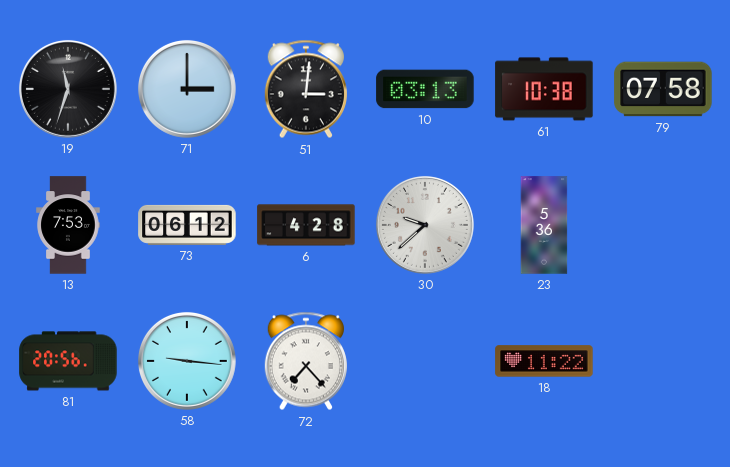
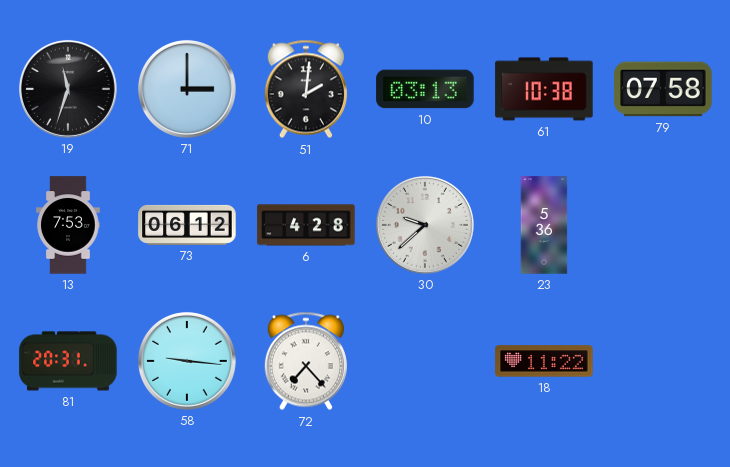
51: 3:01 -> 2:01 (306, 89)
81: 20:56 -> 20:31 (68, 361)
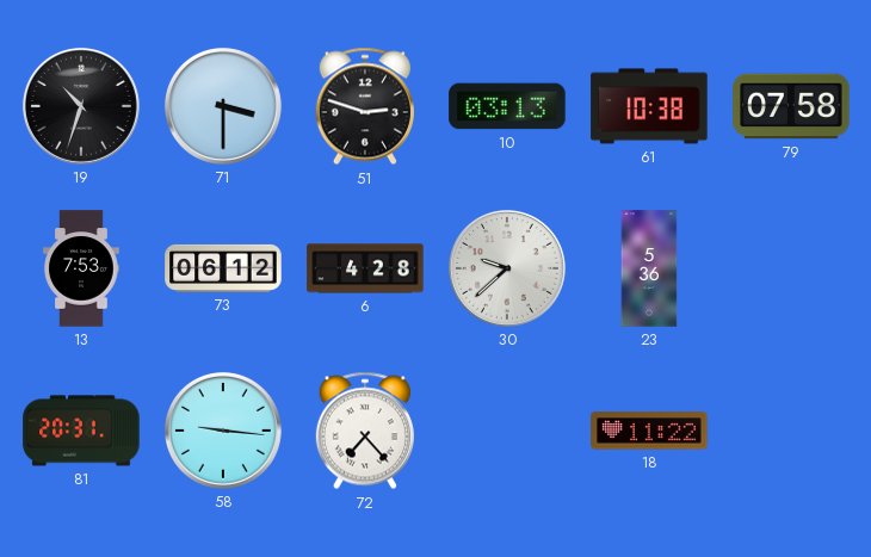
19: 11:33 -> 10:33 (81, 106)
71: 3:00 -> 3:30 (223, 106)
51: 2:01 -> 2:48 (365, 106)
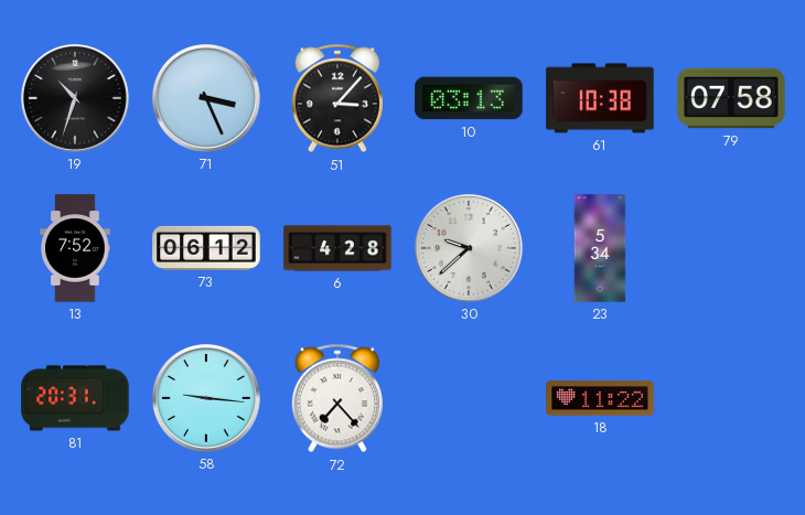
71: 3:30 -> 3:26 (206, 98)
51: 2:48 -> 3:07 (337, 98)
13: 7:53 -> 7:52 (75, 248)
23: 5:36 -> 5:34 (600, 248)
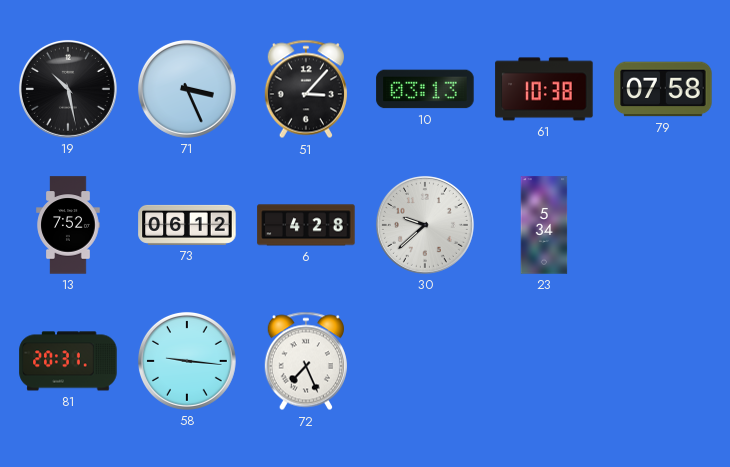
19: 10:33 -> 10:28 (68, 89)
72: 7:23 -> 7:26 (306, 361)
18: 11:22 -> none (600, 398)
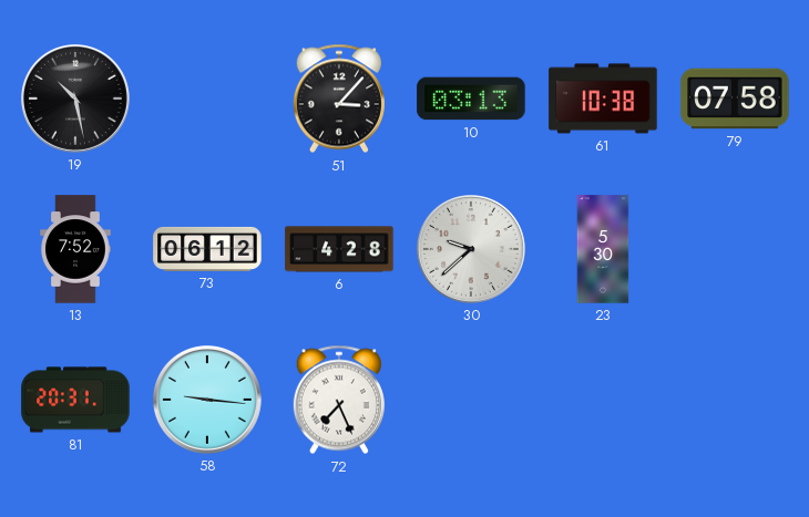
71: 3:26 -> none (187, 89)
23: 5:34 -> 5:30 (603, 249)
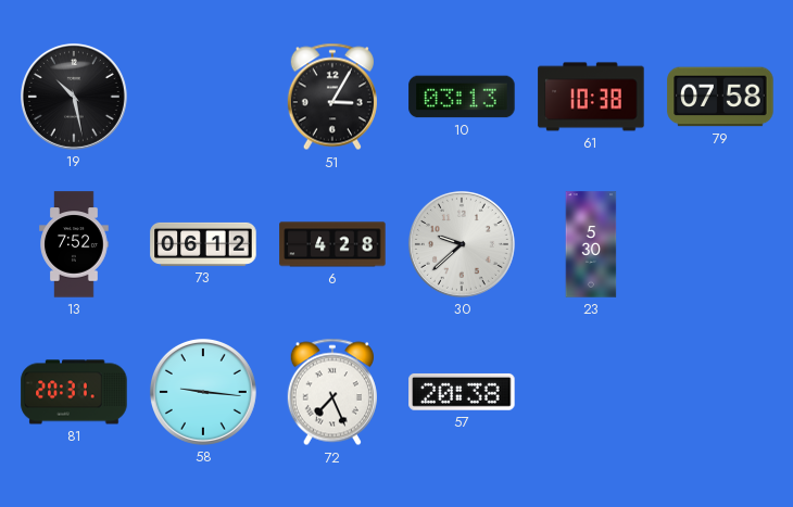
51: 3:07 -> 3:05 (332, 97)
57: none -> 20:38 (462, 392)
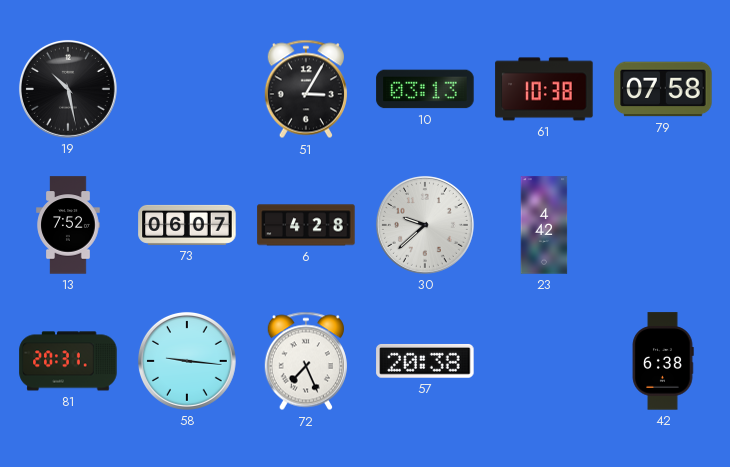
73: 06:12 -> 06:07 (187, 225)
23: 5:30 -> 4:42 (544, 225)
42: none -> 6:38 (663, 361)
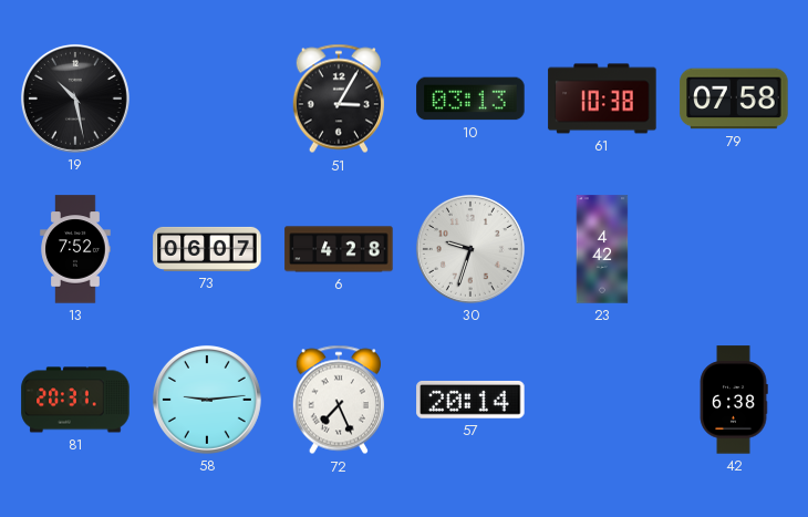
30: 9:38 -> 9:33 (470, 249)
58: 9:16 -> 9:14 (207, 400)
57: 20:38 -> 20:14 (470, 400)
